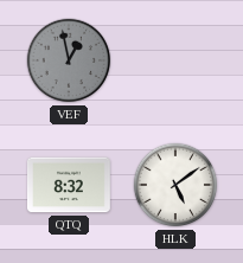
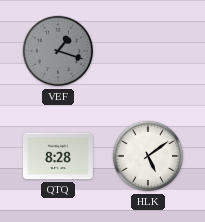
VEF: 12:58 -> 1:18 (58, 51)
QTQ: 8:32 -> 8:28 (58, 156)
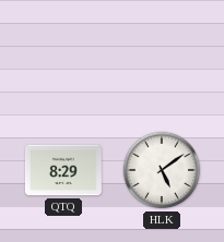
VEF: 1:18 -> none (58, 51)
QTQ: 8:28 -> 8:29 (63, 170)
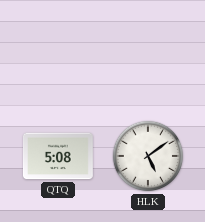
QTQ: 8:29 -> 5:08 (58, 156)
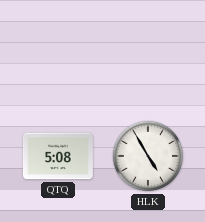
HLK: 5:09 -> 4:55 (148, 156)
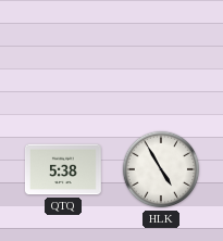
QTQ: 5:08 -> 5:38 (63, 169)
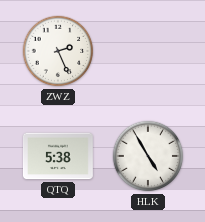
ZWZ: none -> 2:26 (58, 51)
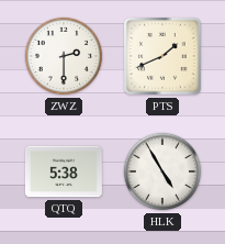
ZWZ: 2:26 -> 2:30 (64, 56)
PTS: none -> 1:41 (162, 56)
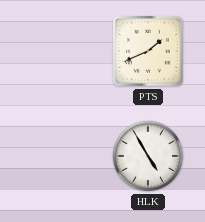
ZWZ: 2:30 -> none (64, 56)
QTQ: 5:38 -> none (64, 171)
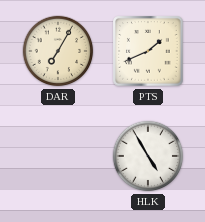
DAR: none -> 7:05 (58, 51)
